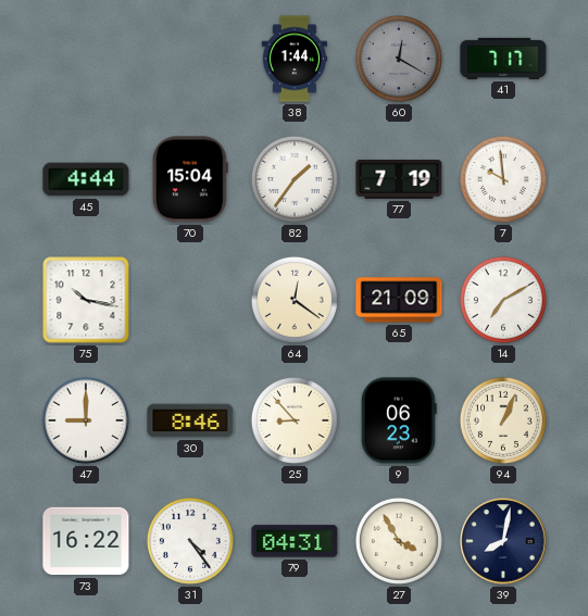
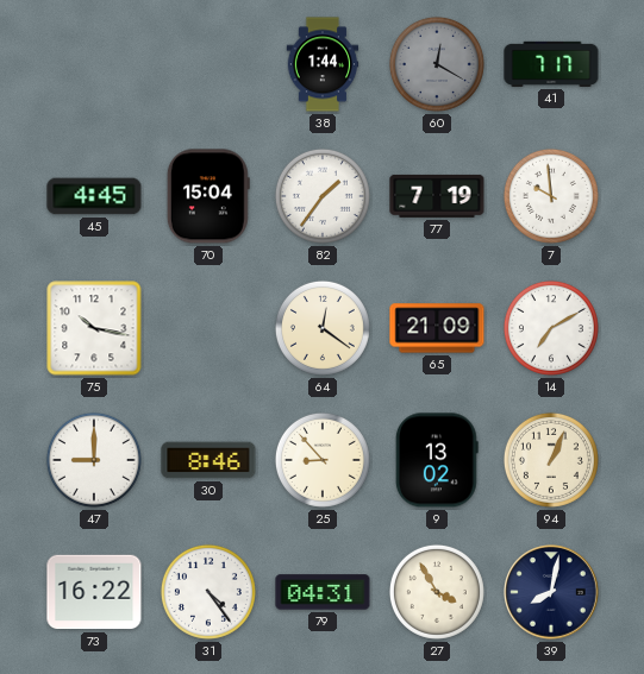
45: 4:44 -> 4:45 (94, 196)
9: 06:23 -> 13:02 (438, 460)
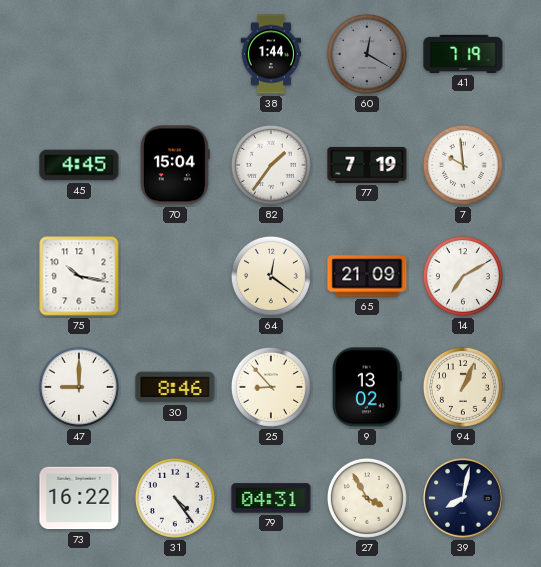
41: 7:17 -> 7:19 (463, 54)
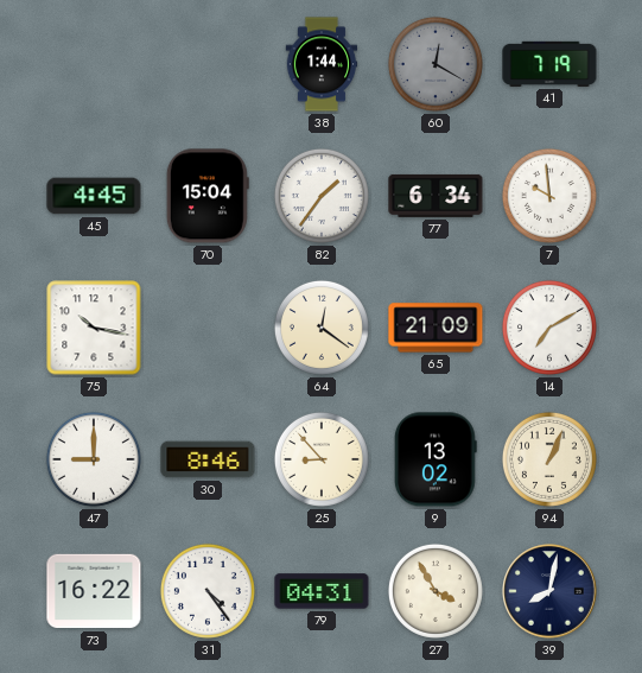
77: 7:19 -> 6:34 (436, 196)
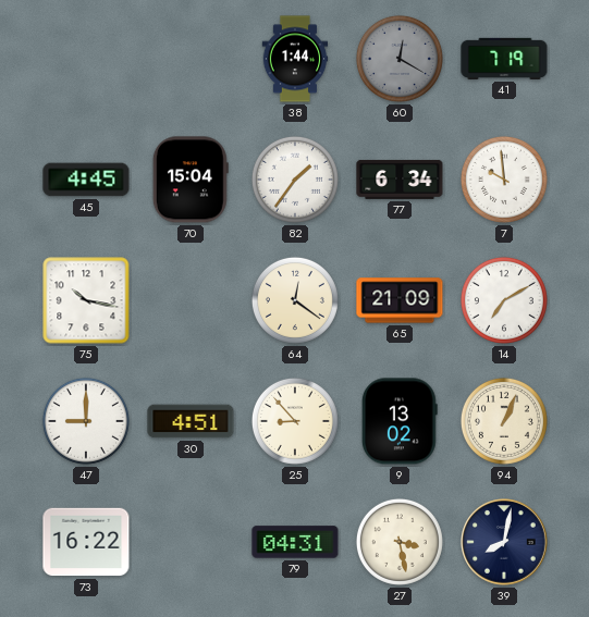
30: 8:46 -> 4:51 (191, 421)
31: 4:24 -> none (208, 591)
27: 3:55 -> 3:28 (400, 542)
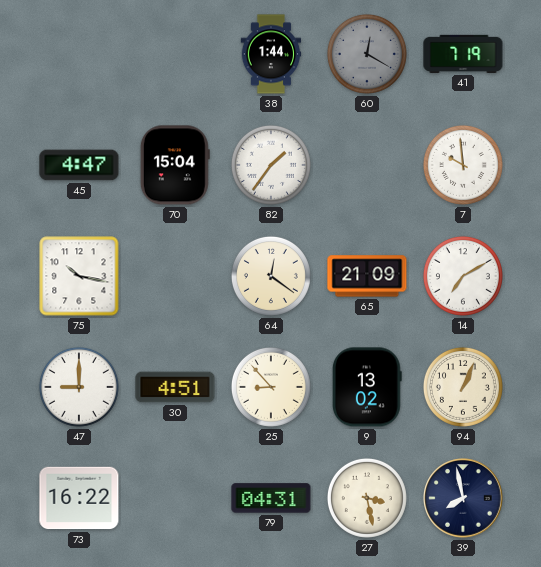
45: 4:45 -> 4:47 (79, 165)
77: 6:34 -> none (400, 180)
39: 8:02 -> 7:58 (463, 498)
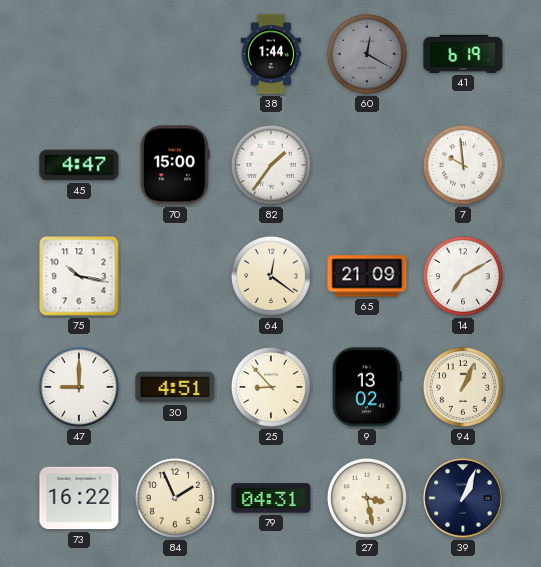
41: 7:19 -> 6:19 (463, 54)
70: 15:04 -> 15:00 (175, 165)
84: none -> 1:56 (175, 498)
39: 7:58 -> 1:04 (463, 498)
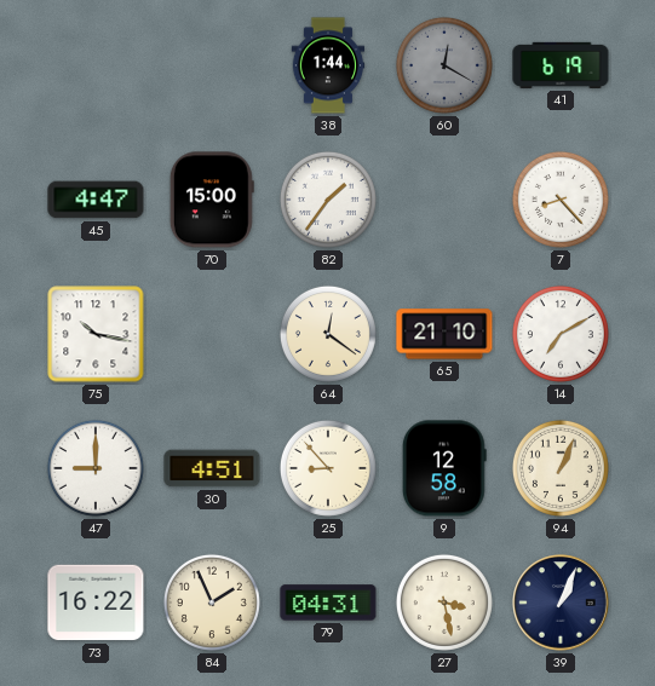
7: 9:59 -> 8:23 (561, 200)
65: 21:09 -> 21:10 (444, 334)
9: 13:02 -> 12:58 (446, 468)
